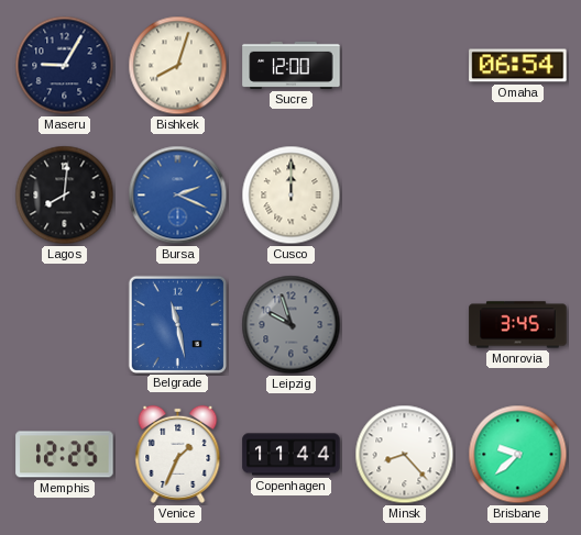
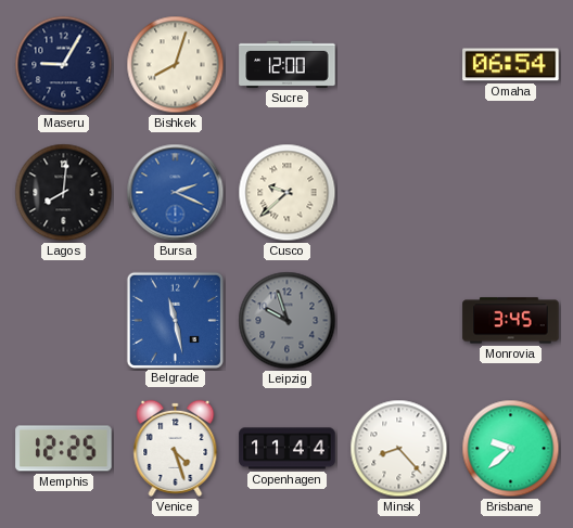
Cusco: 12:00 -> 9:38 (288, 193)
Venice: 1:34 -> 4:27 (176, 448)
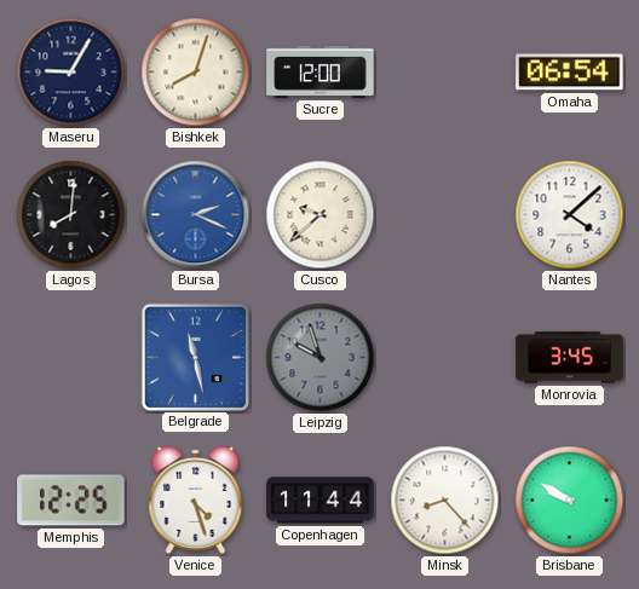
Nantes: none -> 4:08 (570, 215)
Brisbane: 9:38 -> 9:50 (570, 501)
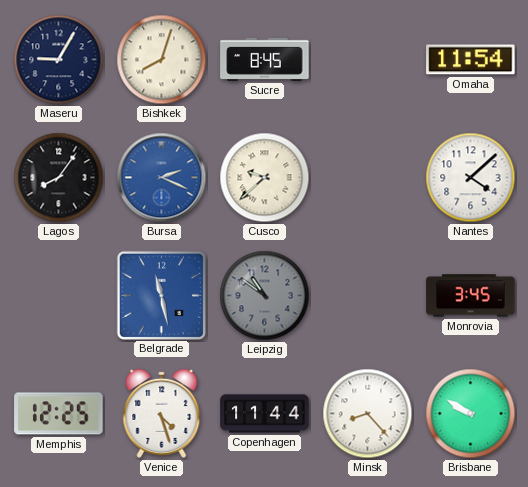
Sucre: 12:00 -> 8:45 (265, 59)
Omaha: 06:54 -> 11:54 (471, 60)
Lagos: 8:01 -> 8:06 (59, 178)
Leipzig: 9:57 -> 10:51 (265, 296)
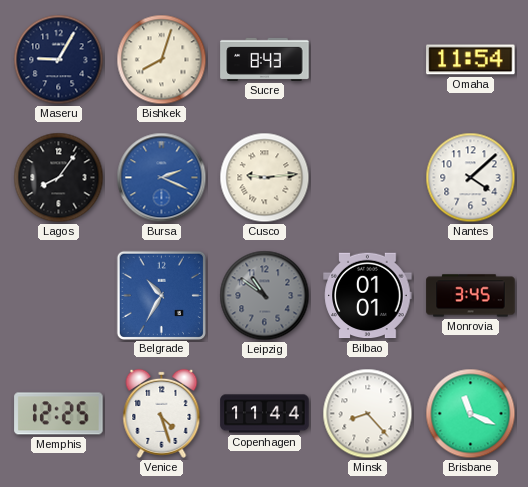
Sucre: 8:45 -> 8:43 (265, 59)
Cusco: 9:38 -> 9:14 (265, 178)
Belgrade: 11:28 -> 10:35 (161, 295)
Bilbao: none -> 01:01 (368, 296)
Brisbane: 9:50 -> 11:19 (471, 414)
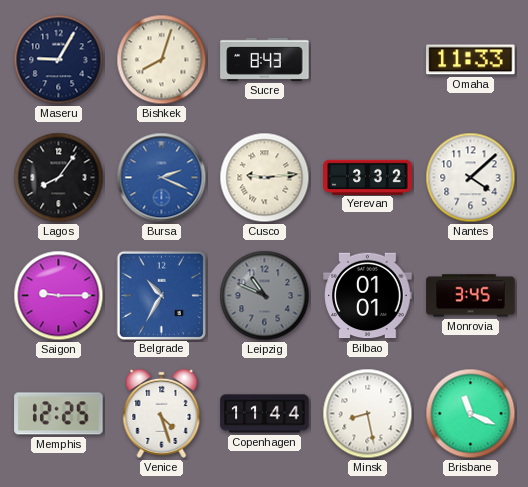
Omaha: 11:54 -> 11:33 (471, 60)
Yerevan: none -> 3:32 (368, 177)
Saigon: none -> 9:15 (59, 296)
Leipzig: 10:51 -> 10:49 (265, 296)
Minsk: 8:23 -> 8:28 (368, 414)
